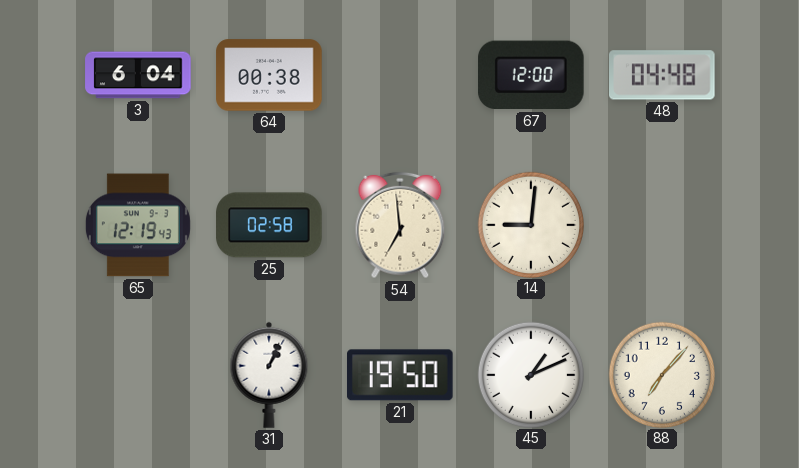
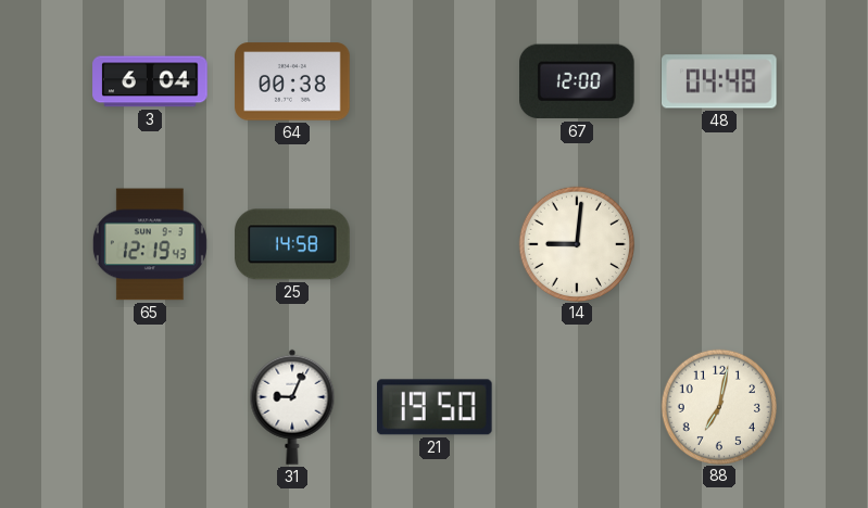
25: 02:58 -> 14:58 (292, 244)
54: 6:59 -> none (400, 225)
31: 1:04 -> 9:04 (292, 407)
45: 1:11 -> none (530, 374)
88: 7:07 -> 7:02 (718, 406)
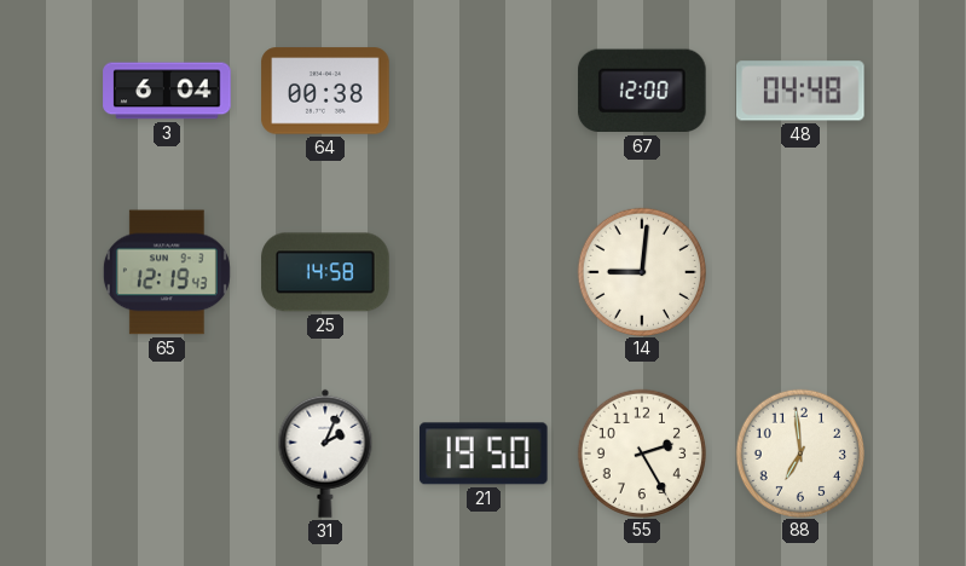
31: 9:04 -> 2:04 (325, 454)
55: none -> 2:25 (641, 452)
88: 7:02 -> 6:59 (799, 452)
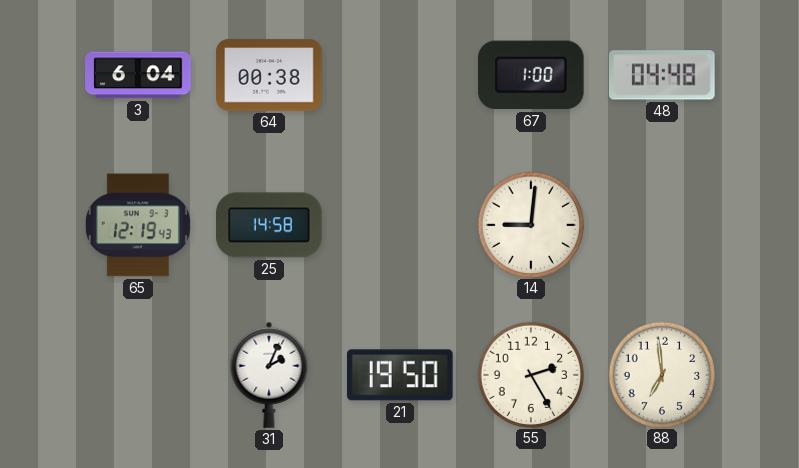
67: 12:00 -> 1:00 (532, 75)
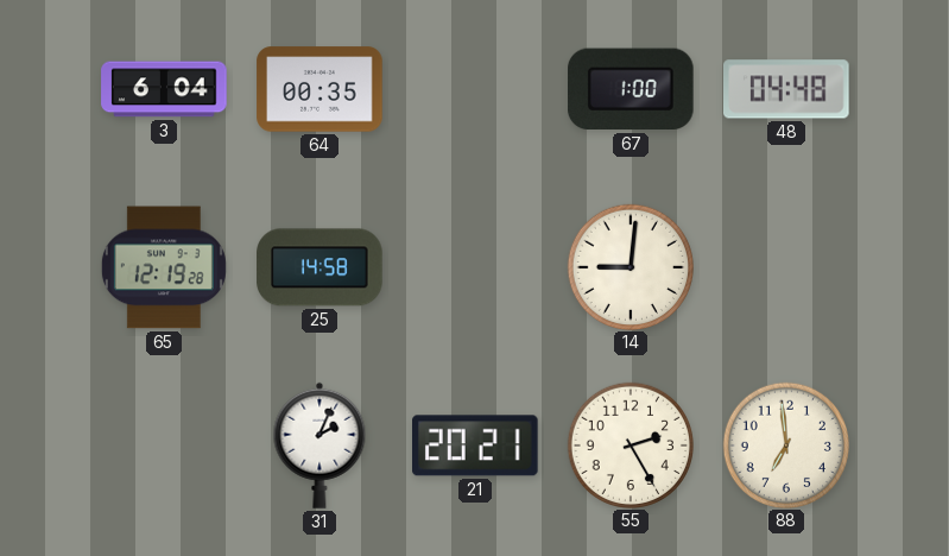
64: 00:38 -> 00:35 (320, 89)
65: 12:19:43 -> 12:19:28 (164, 267)
21: 19:50 -> 20:21 (476, 446)
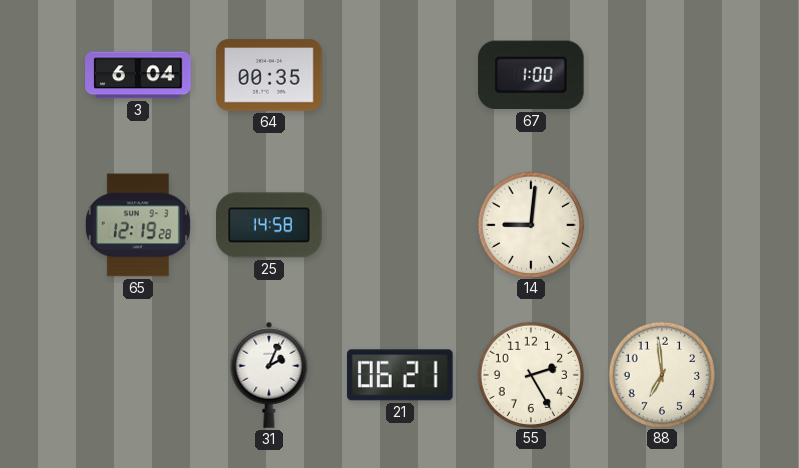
48: 04:48 -> none (787, 89)
21: 20:21 -> 06:21 (401, 375)
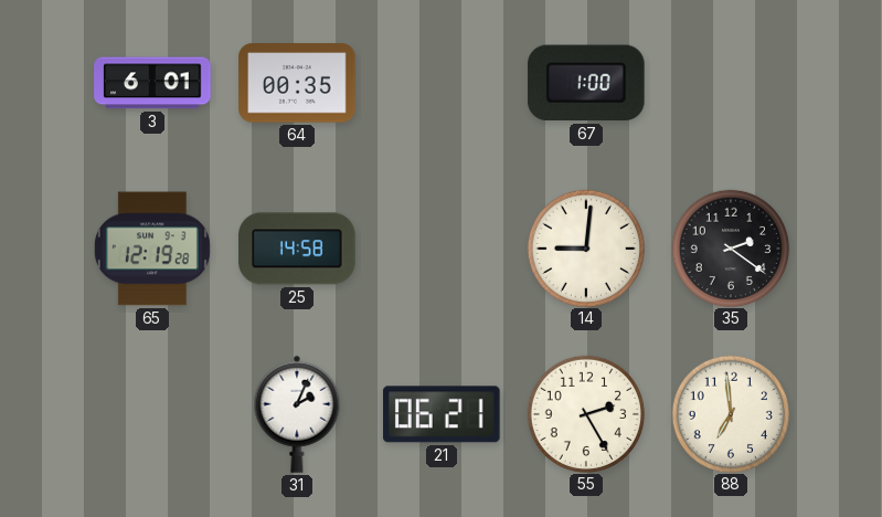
3: 6:04 -> 6:01 (152, 83)
35: none -> 2:21 (730, 247)
